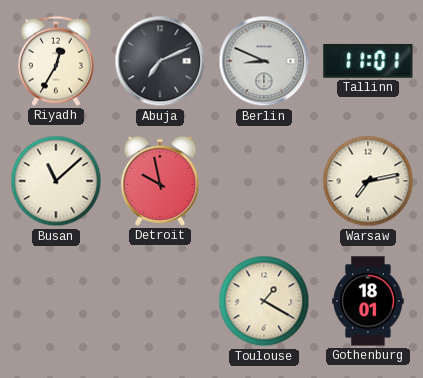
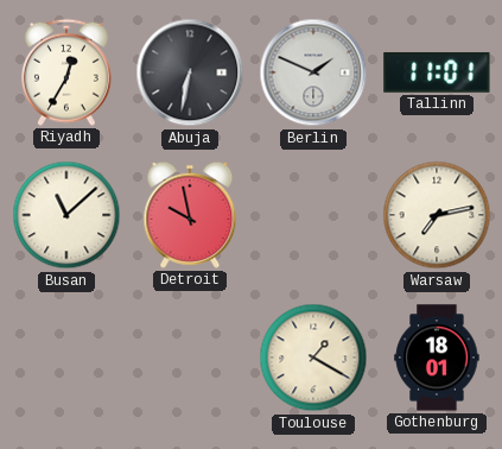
Abuja: 7:11 -> 6:32 (190, 72)
Berlin: 8:49 -> 1:49 (313, 72)
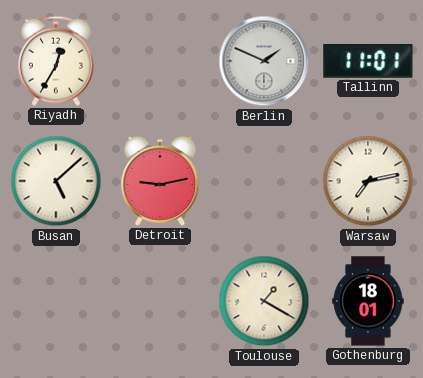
Abuja: 6:32 -> none (190, 72)
Busan: 11:08 -> 5:08 (56, 181)
Detroit: 9:58 -> 9:13 (160, 181)
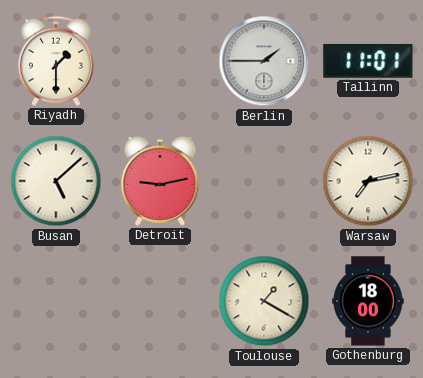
Riyadh: 12:35 -> 1:30 (56, 61)
Berlin: 1:49 -> 1:45 (264, 61)
Gothenburg: 18:01 -> 18:00 (368, 301)
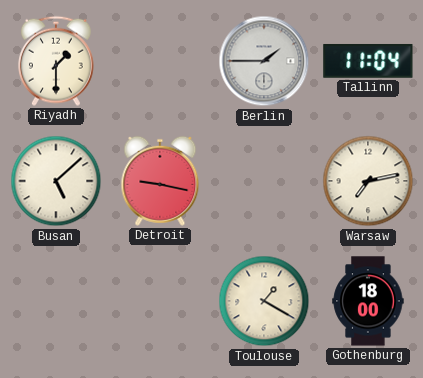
Tallinn: 11:01 -> 11:04 (368, 61)
Detroit: 9:13 -> 9:17 (160, 181)
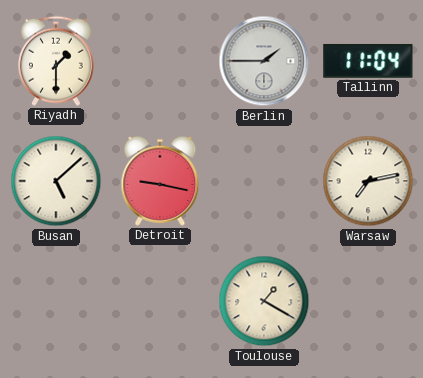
Gothenburg: 18:00 -> none (368, 301)
